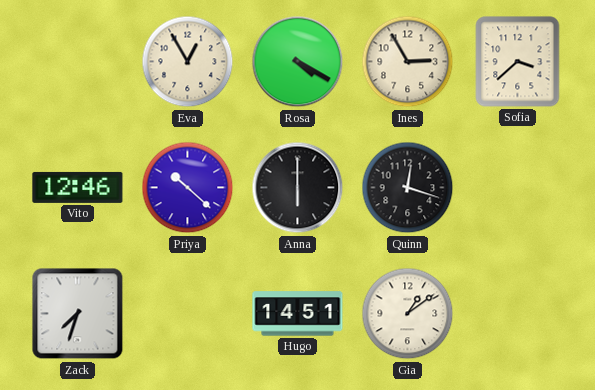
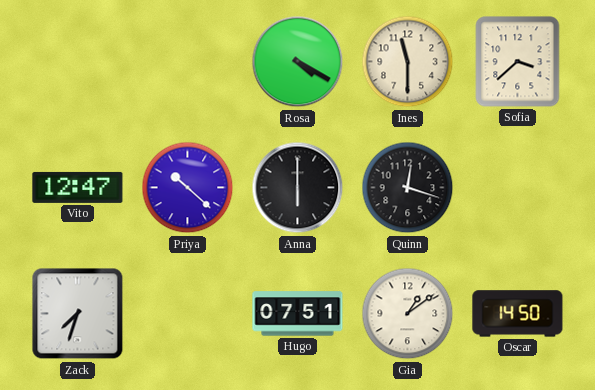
Eva: 12:55 -> none (188, 62)
Ines: 2:55 -> 11:30 (408, 62)
Vito: 12:46 -> 12:47 (78, 187)
Hugo: 14:51 -> 07:51 (298, 314)
Oscar: none -> 14:50 (518, 314)
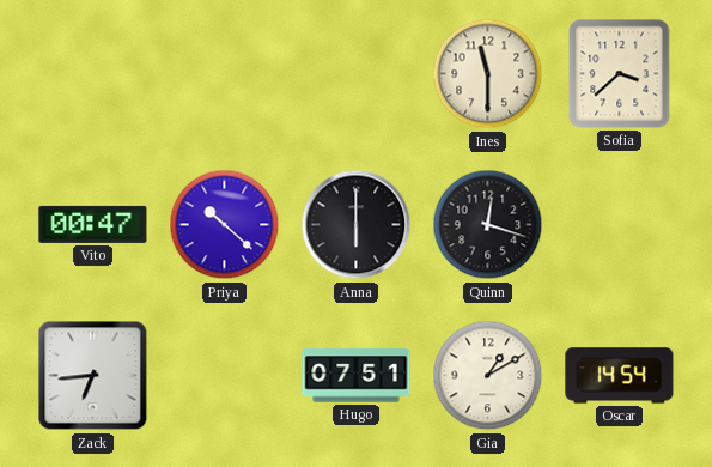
Rosa: 4:20 -> none (298, 62)
Vito: 12:47 -> 00:47 (93, 224)
Zack: 7:33 -> 6:44 (93, 376)
Gia: 1:09 -> 1:10 (488, 376)
Oscar: 14:50 -> 14:54 (620, 376)
